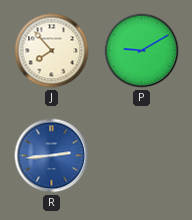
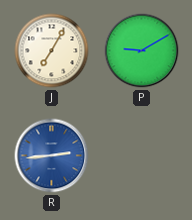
J: 7:53 -> 7:05 (52, 51)
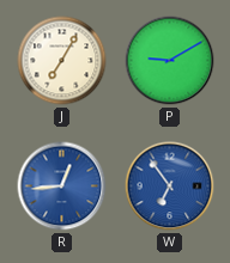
R: 2:44 -> 12:44 (62, 186)
W: none -> 6:54 (170, 186)
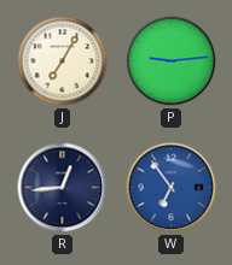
P: 9:10 -> 9:14 (172, 61)
R dial: blue -> navy (63, 188)
